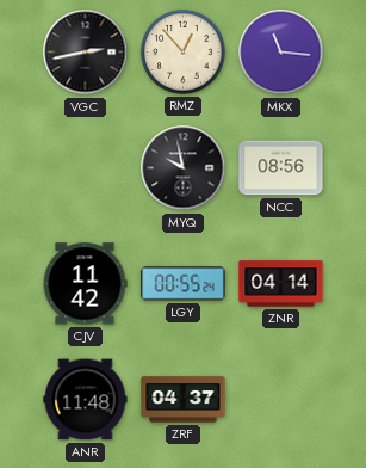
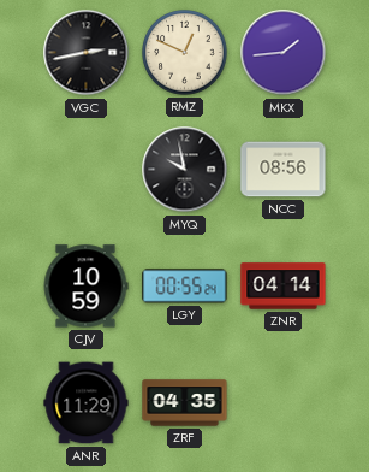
RMZ: 12:53 -> 12:49 (185, 53)
MKX: 11:16 -> 1:44 (284, 53)
CJV: 11:42 -> 10:59 (85, 287)
ANR: 11:48 -> 11:29 (87, 403)
ZRF: 04:37 -> 04:35 (185, 403)
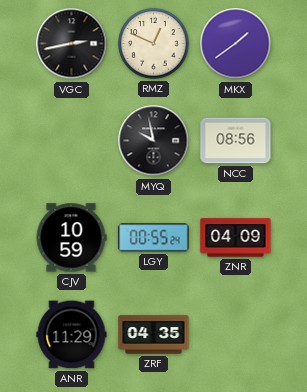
MKX: 1:44 -> 1:39 (236, 44)
ZNR: 04:14 -> 04:09 (236, 238)
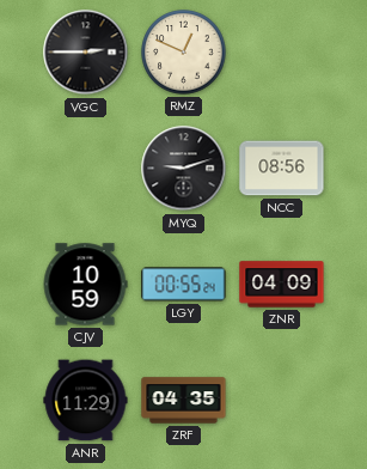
VGC: 2:43 -> 2:45 (86, 53)
MKX: 1:39 -> none (236, 44)
MYQ: 9:58 -> 9:12 (184, 169)
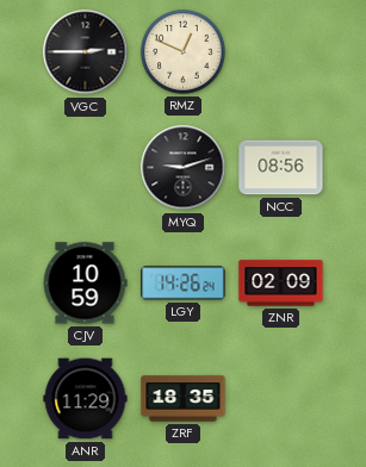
LGY: 00:55 -> 14:26 (184, 284)
ZNR: 04:09 -> 02:09 (281, 284)
ZRF: 04:35 -> 18:35 (184, 399)
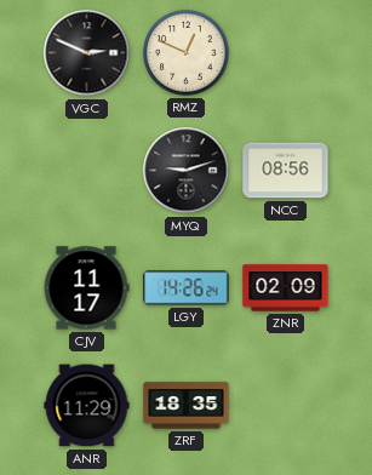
VGC: 2:45 -> 2:49 (87, 53)
CJV: 10:59 -> 11:17 (86, 288)
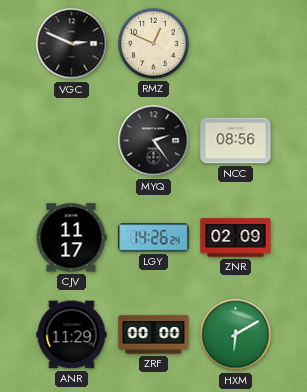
MYQ: 9:12 -> 2:24 (154, 141)
ZRF: 18:35 -> 00:00 (154, 335)
HXM: none -> 6:10 (236, 335)
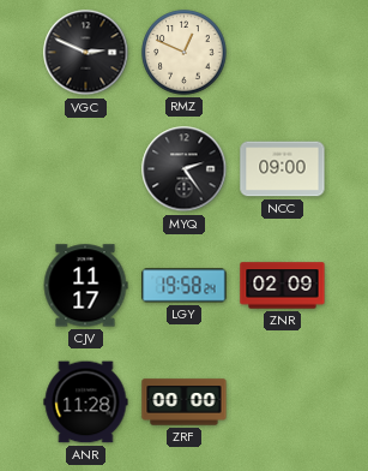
NCC: 08:56 -> 09:00 (283, 169)
LGY: 14:26 -> 19:58 (185, 286)
ANR: 11:29 -> 11:28 (86, 403)
HXM: 6:10 -> none (236, 335)
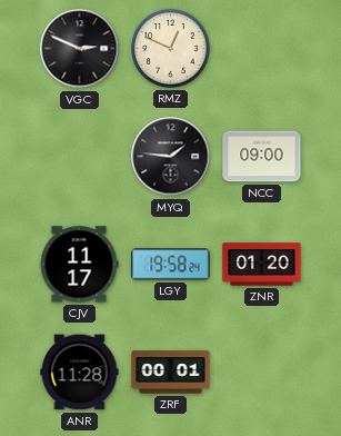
MYQ: 2:24 -> 1:46 (171, 157)
ZNR: 02:09 -> 01:20 (262, 265)
ZRF: 00:00 -> 00:01 (171, 373)
